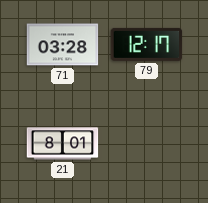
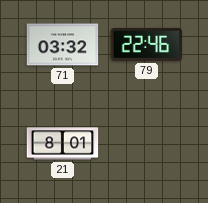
71: 03:28 -> 03:32 (63, 45)
79: 12:17 -> 22:46 (147, 44)
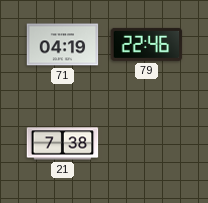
71: 03:32 -> 04:19 (63, 45)
21: 8:01 -> 7:38 (63, 144)
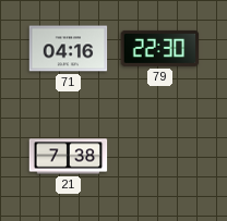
71: 04:19 -> 04:16 (69, 49)
79: 22:46 -> 22:30 (160, 48)
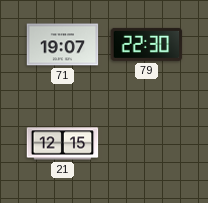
71: 04:16 -> 19:07 (63, 45)
21: 7:38 -> 12:15 (63, 144)
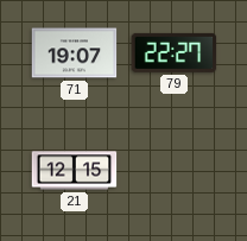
79: 22:30 -> 22:27 (175, 52)
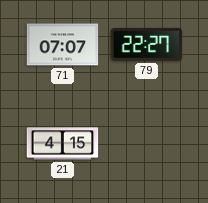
71: 19:07 -> 07:07 (63, 45)
21: 12:15 -> 4:15 (63, 144)
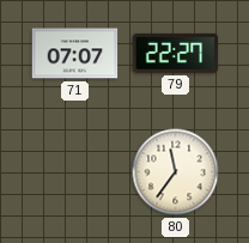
21: 4:15 -> none (63, 144)
80: none -> 11:36 (176, 172)
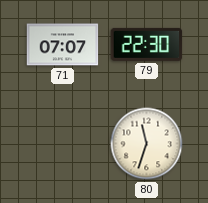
79: 22:27 -> 22:30 (147, 44)
80: 11:36 -> 11:33 (147, 144)
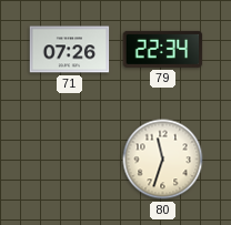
71: 07:07 -> 07:26 (70, 50)
79: 22:30 -> 22:34 (163, 49)
